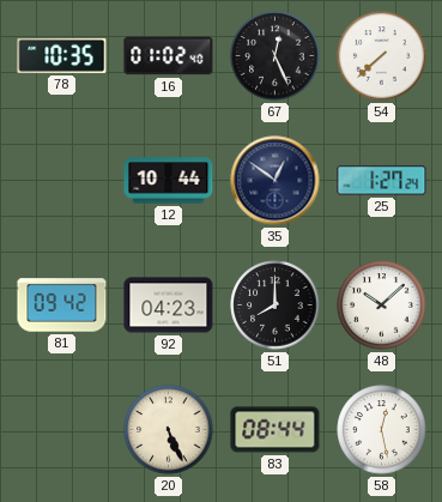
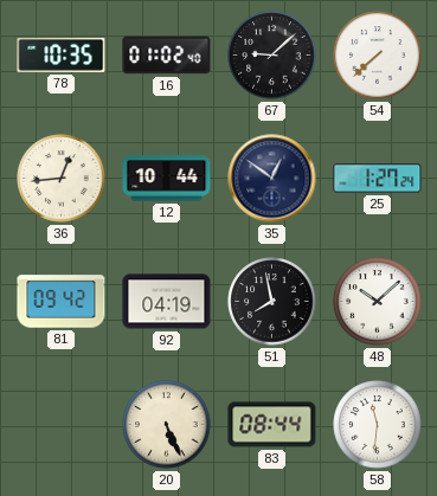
67: 12:26 -> 9:08 (272, 56)
36: none -> 12:44 (62, 179)
92: 04:23 -> 04:19 (167, 302)
51: 8:00 -> 7:58 (272, 302)
58: 12:28 -> 11:31 (378, 425)
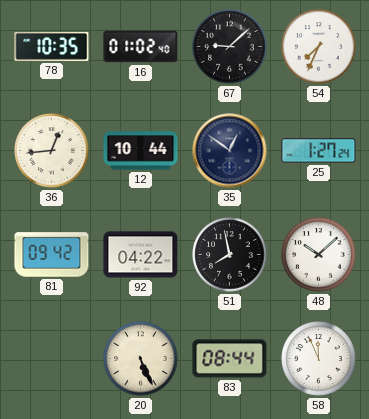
54: 7:38 -> 7:34 (319, 47)
92: 04:19 -> 04:22 (141, 255)
58: 11:31 -> 11:56 (319, 359)
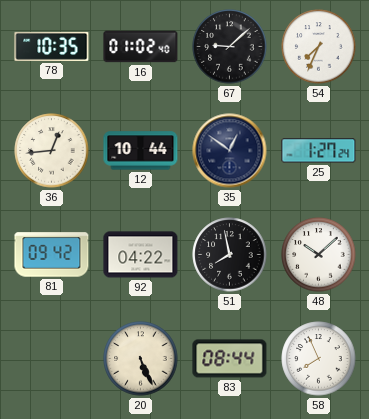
58: 11:56 -> 7:56 (319, 359)
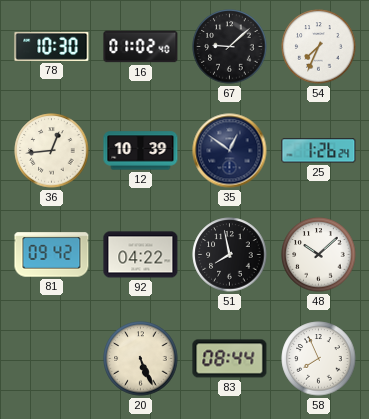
78: 10:35 -> 10:30 (52, 46)
12: 10:44 -> 10:39 (141, 151)
25: 1:27 -> 1:26 (319, 151)
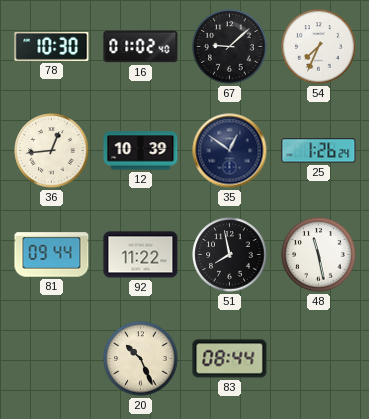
81: 09:42 -> 09:44 (52, 255)
92: 04:22 -> 11:22 (141, 255)
48: 10:08 -> 11:28 (319, 255)
20: 5:26 -> 10:26 (141, 359)
58: 7:56 -> none (319, 359)
